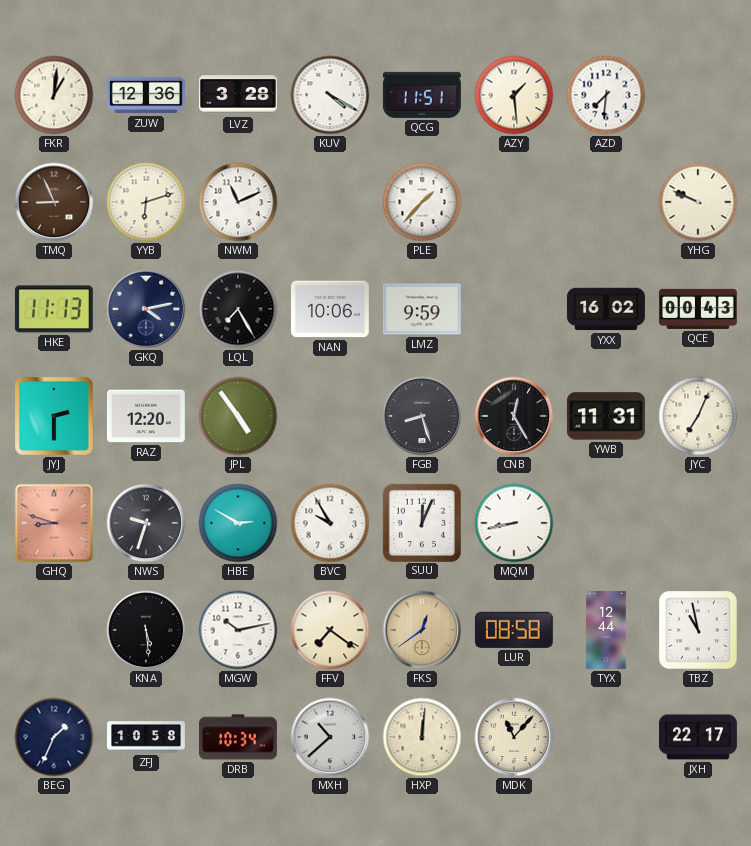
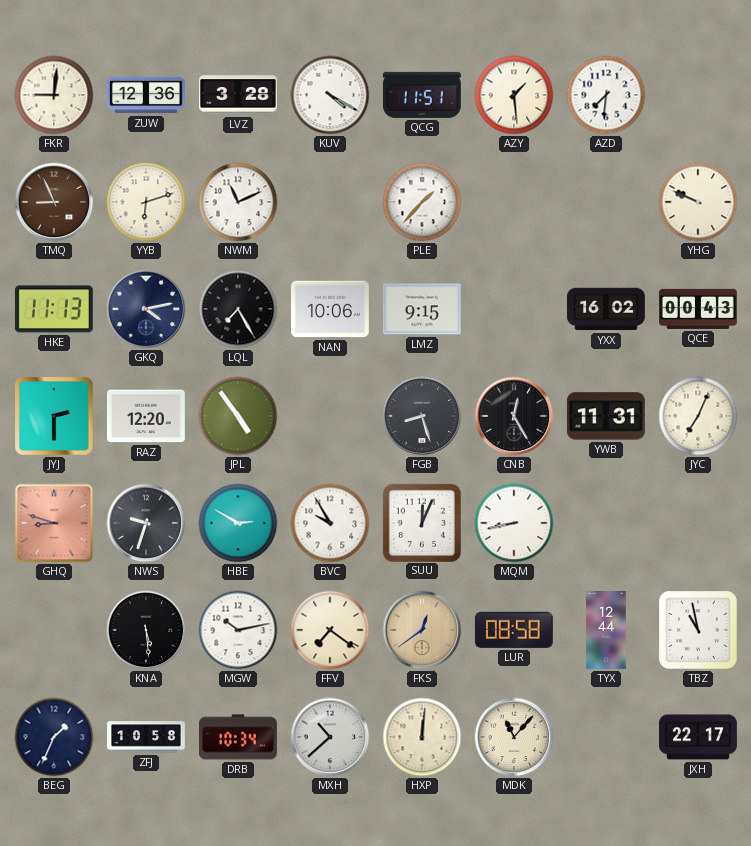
FKR: 1:01 -> 9:01 (54, 95)
LMZ: 9:59 -> 9:15 (422, 309)
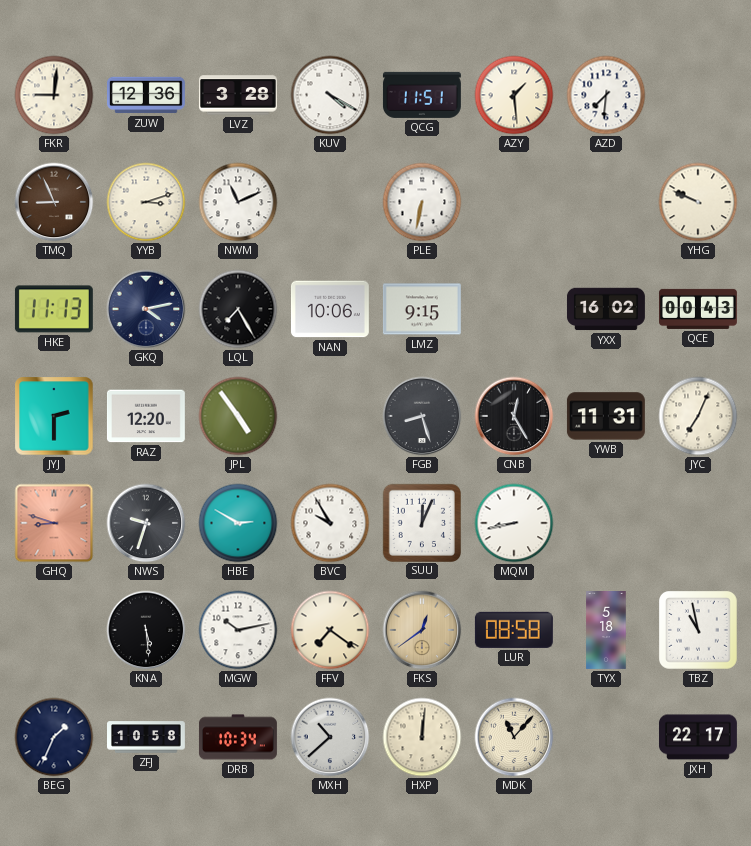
YYB: 6:12 -> 3:12 (146, 202)
PLE: 1:37 -> 6:32 (422, 202)
TYX: 12:44 -> 5:18 (606, 631)
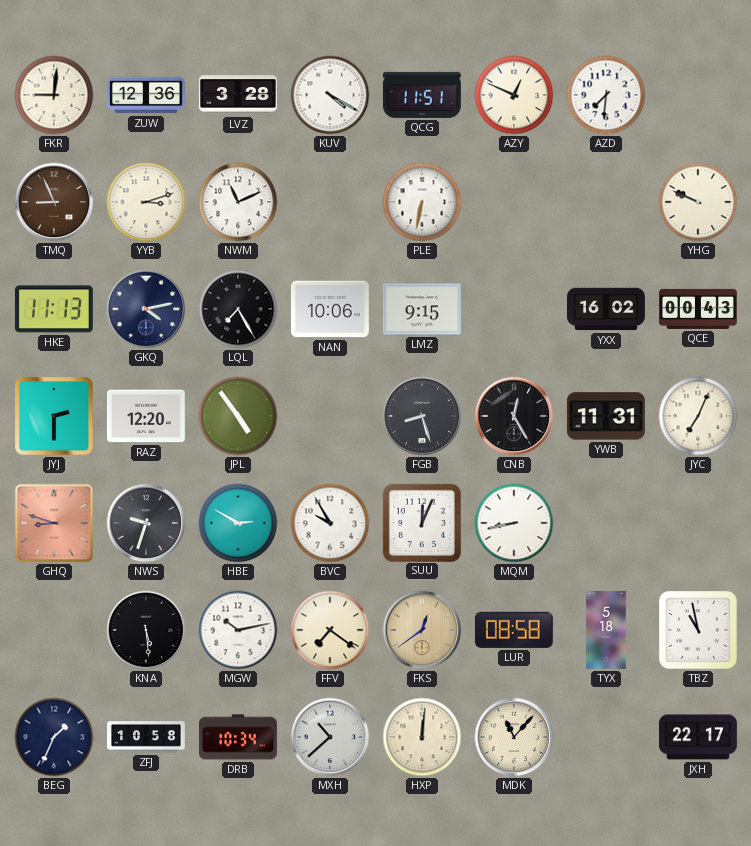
AZY: 1:29 -> 12:49 (514, 95)
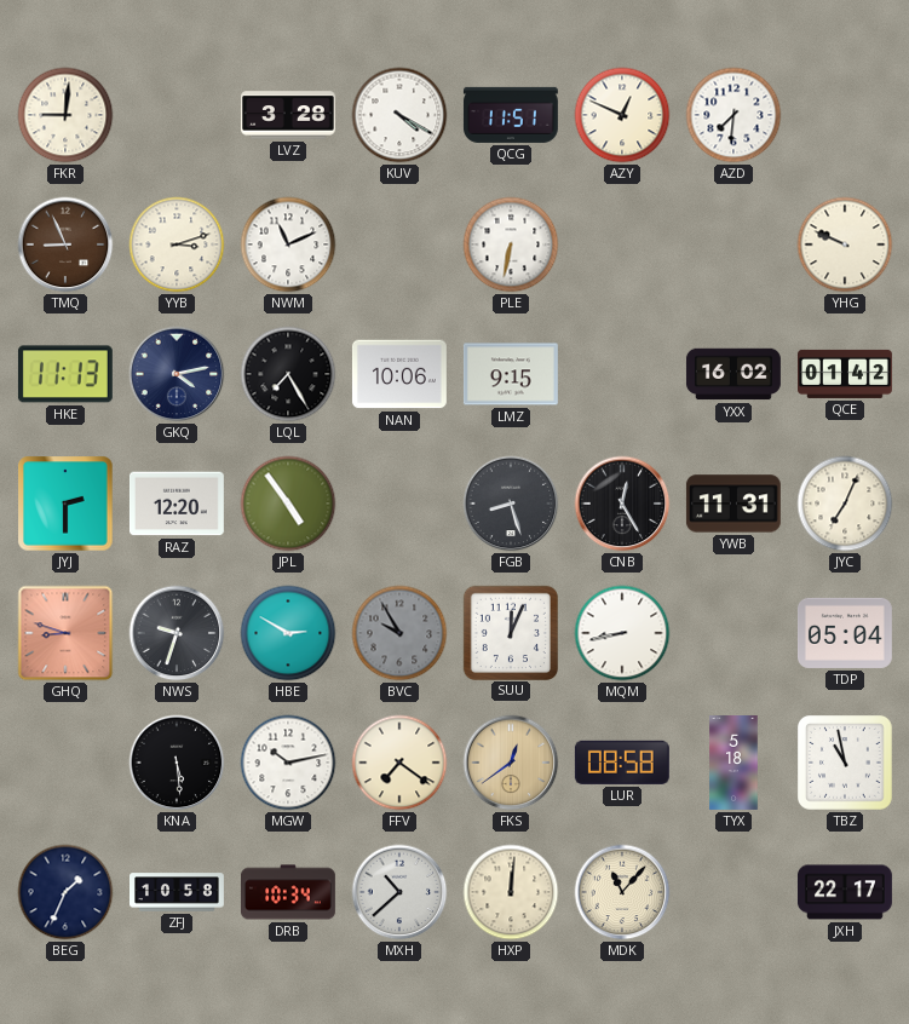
ZUW: 12:36 -> none (147, 95)
QCE: 00:43 -> 01:42 (846, 374)
BVC dial: white -> grey (399, 633)
TDP: none -> 05:04 (845, 633)
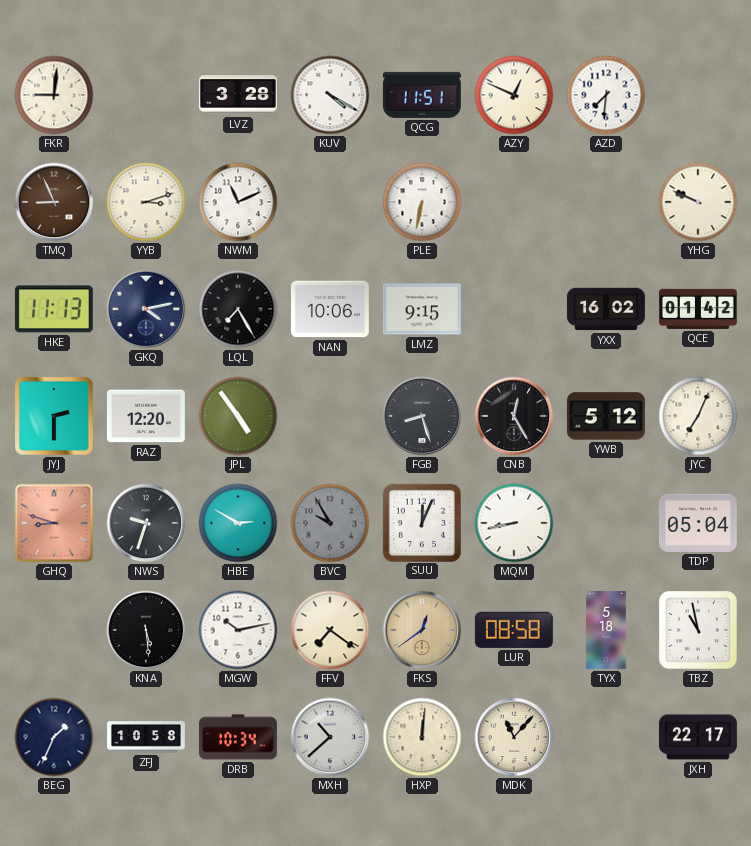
YWB: 11:31 -> 5:12 (606, 416)
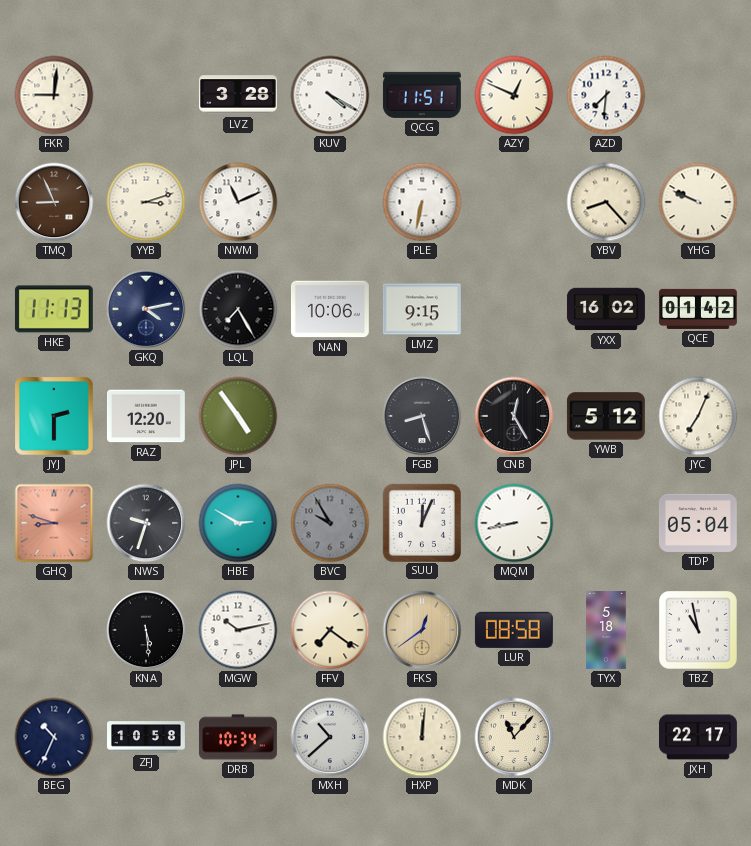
YBV: none -> 8:23 (606, 202)
BEG: 1:34 -> 10:34 (54, 737)
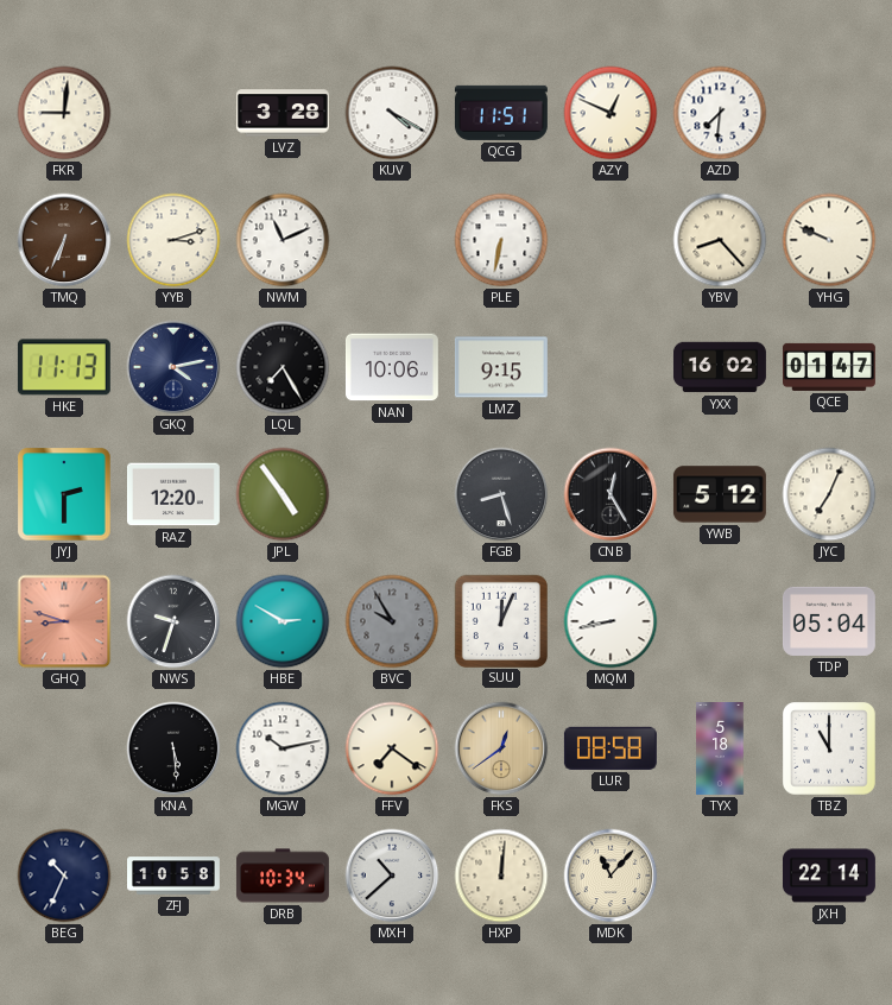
TMQ: 8:56 -> 6:34 (64, 240)
QCE: 01:42 -> 01:47 (830, 367)
TBZ: 10:58 -> 11:00 (830, 750)
JXH: 22:17 -> 22:14 (829, 876)
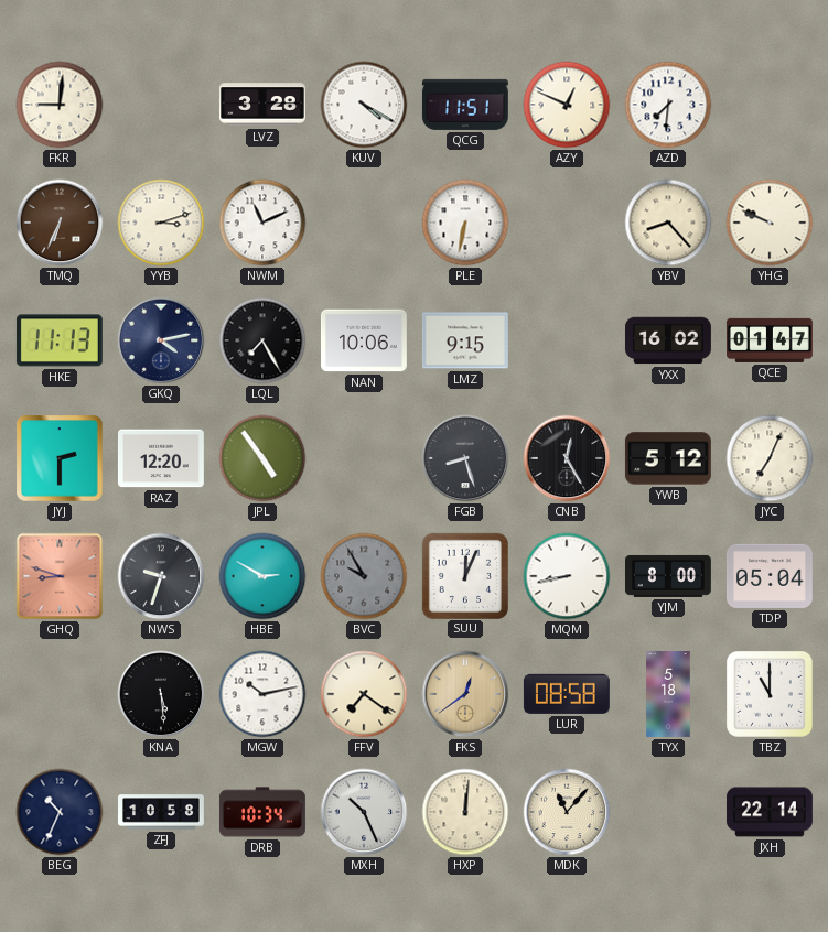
YJM: none -> 8:00 (668, 576)
MXH: 10:38 -> 10:26 (364, 812)
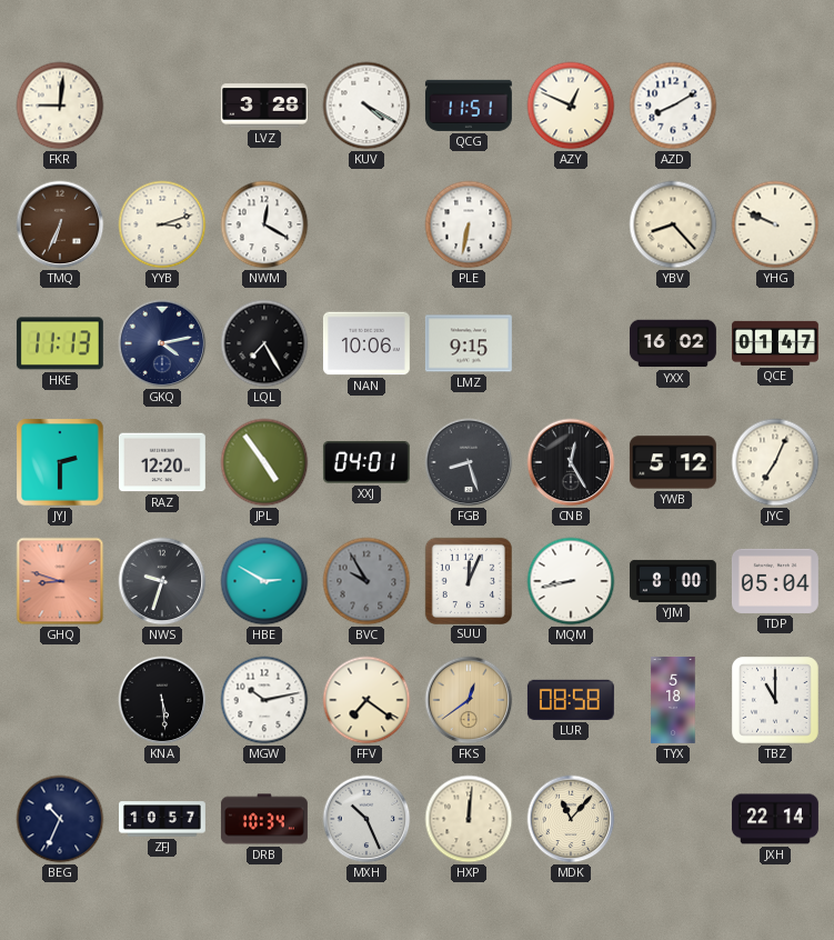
AZD: 7:31 -> 8:10 (673, 106)
NWM: 11:11 -> 12:20 (264, 224)
XXJ: none -> 04:01 (366, 463)
ZFJ: 10:58 -> 10:57 (163, 819)
